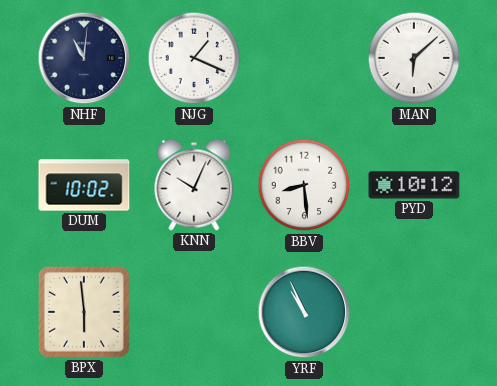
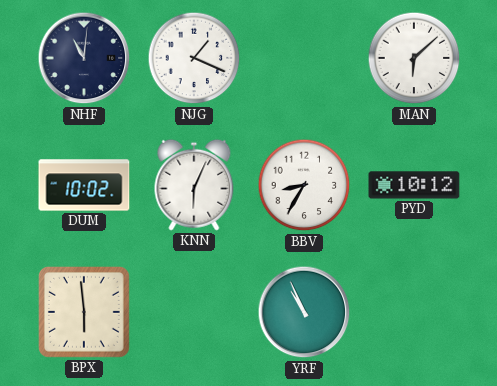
KNN: 10:04 -> 6:04 (194, 185)
BBV: 8:29 -> 8:35 (304, 185)
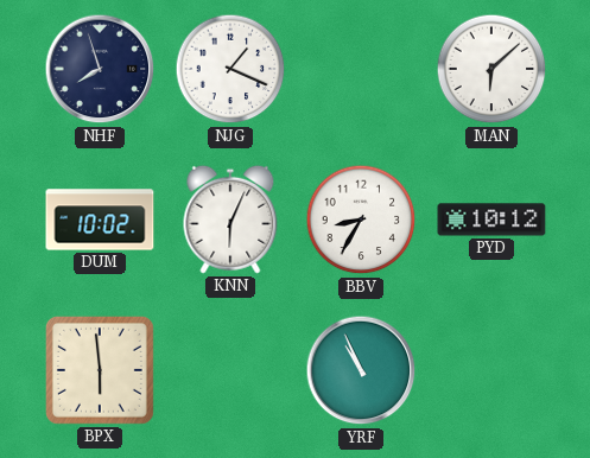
NHF: 11:01 -> 7:57 (100, 69)
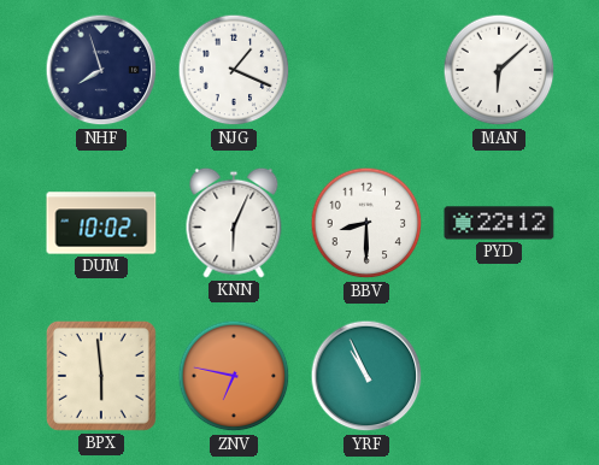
BBV: 8:35 -> 8:30 (366, 223)
PYD: 10:12 -> 22:12 (499, 223)
ZNV: none -> 6:47 (234, 376)
